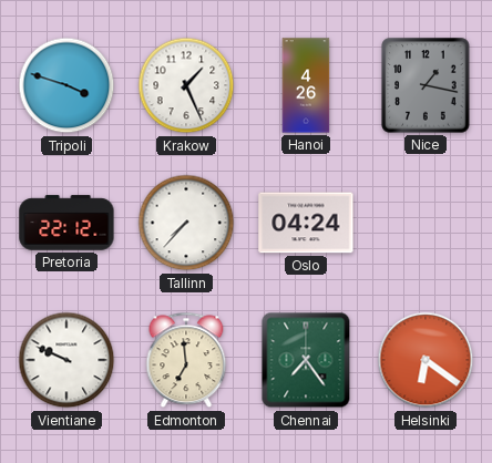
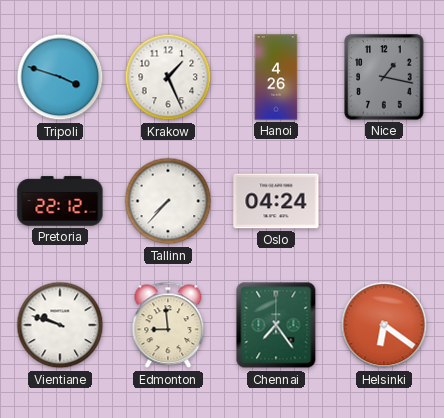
Vientiane: 9:49 -> 9:48 (60, 325)
Edmonton: 6:59 -> 8:59 (168, 325)
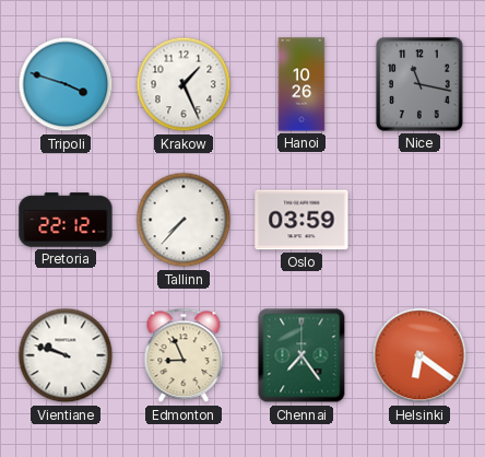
Hanoi: 4:26 -> 10:26 (301, 84)
Nice: 1:17 -> 11:17 (419, 84)
Oslo: 04:24 -> 03:59 (301, 220)
Edmonton: 8:59 -> 8:56 (184, 355)
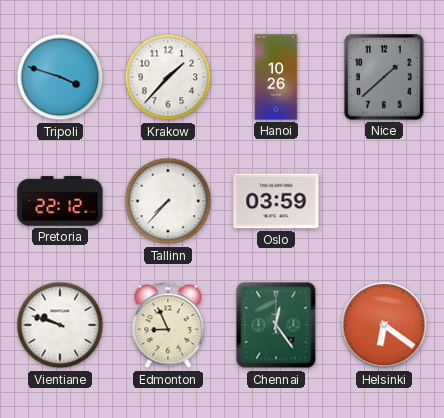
Krakow: 1:26 -> 1:37 (168, 77)
Nice: 11:17 -> 1:38 (384, 77)
Chennai: 7:24 -> 12:24 (276, 325)
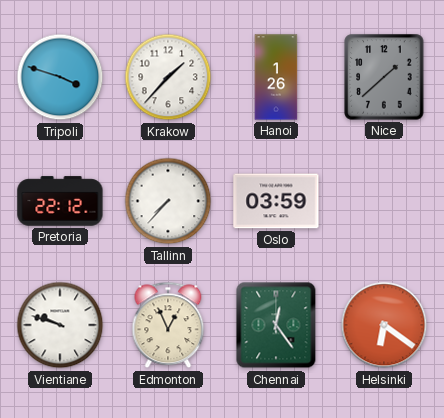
Hanoi: 10:26 -> 1:26 (276, 77)
Edmonton: 8:56 -> 12:56 (168, 325)
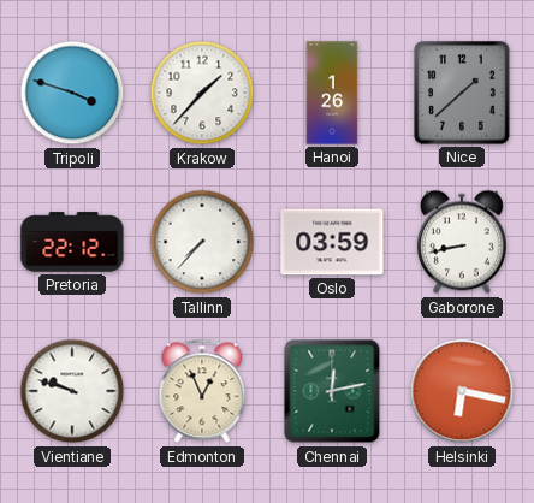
Gaborone: none -> 8:43 (462, 242)
Chennai: 12:24 -> 12:13 (332, 391)
Helsinki: 6:21 -> 6:17 (462, 391)
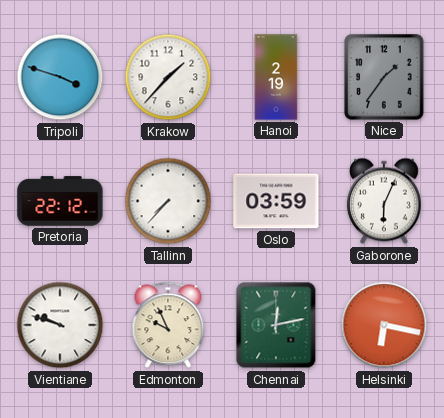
Hanoi: 1:26 -> 2:19 (276, 77)
Nice: 1:38 -> 1:36 (384, 77)
Gaborone: 8:43 -> 6:04 (384, 201)
Edmonton: 12:56 -> 9:56 (168, 325)
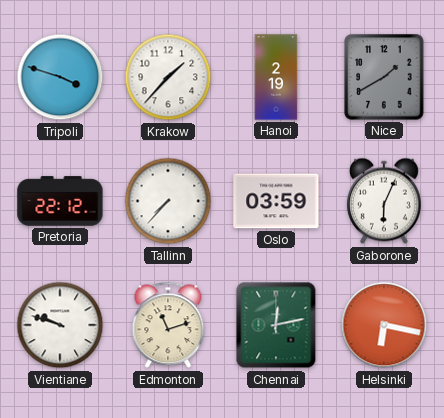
Nice: 1:36 -> 1:40 (384, 77)
Edmonton: 9:56 -> 11:12 (168, 325)
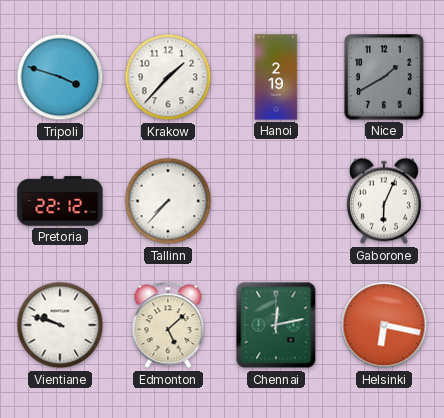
Oslo: 03:59 -> none (276, 201)
Edmonton: 11:12 -> 5:08 (168, 325)
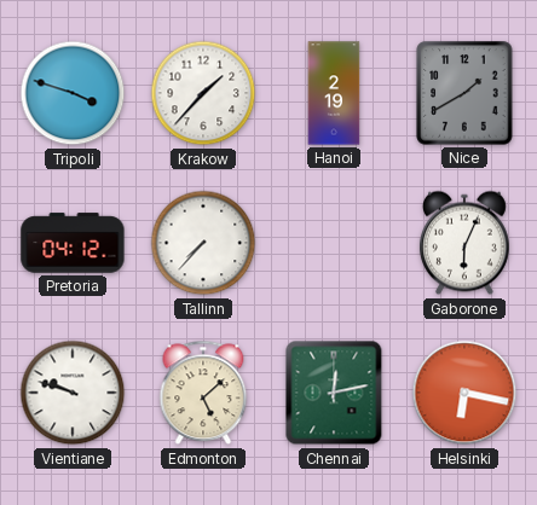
Pretoria: 22:12 -> 04:12 (73, 243)
